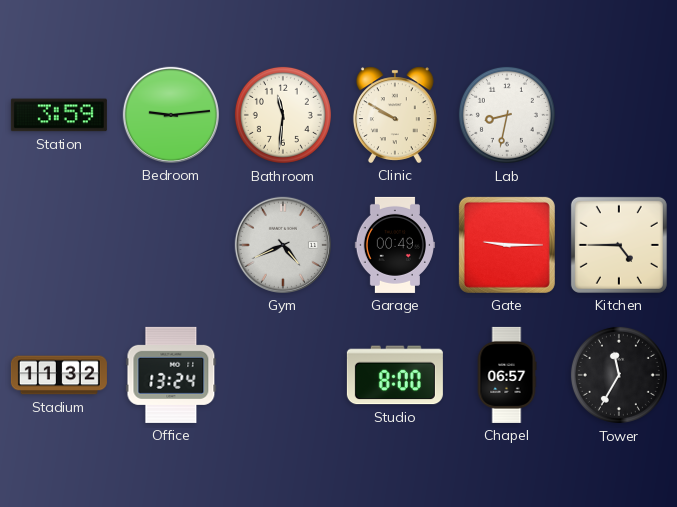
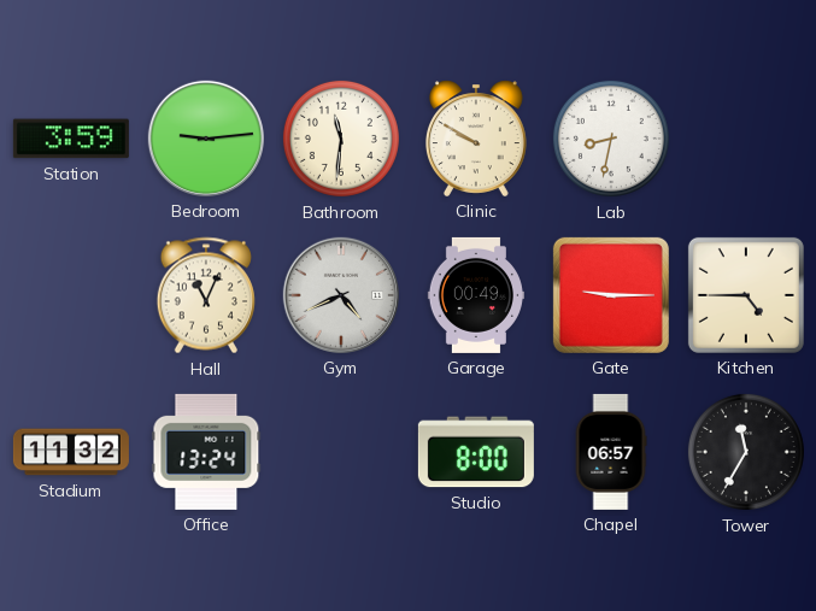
Hall: none -> 11:04 (206, 295)
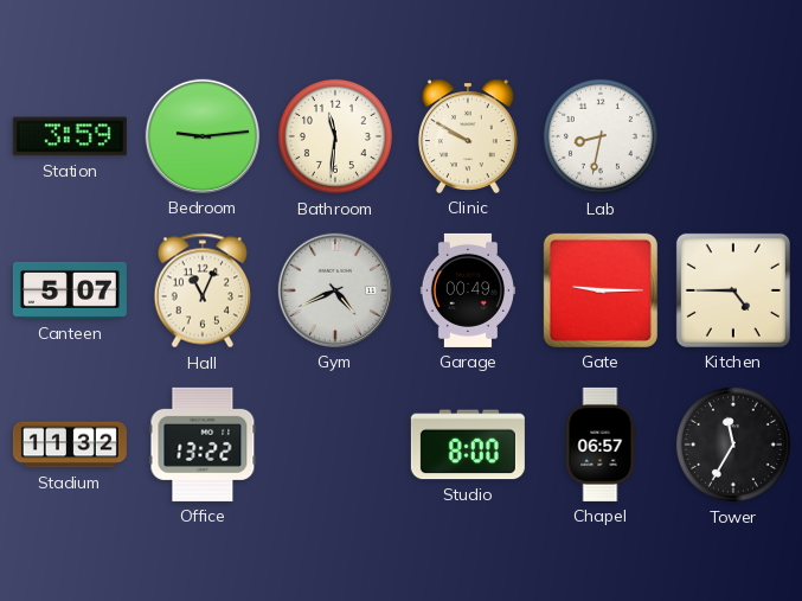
Canteen: none -> 5:07 (70, 290)
Office: 13:24 -> 13:22 (203, 445)
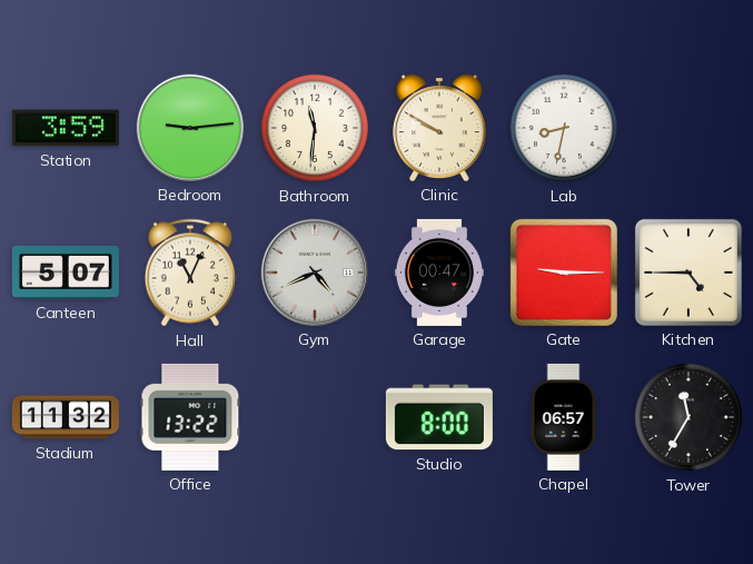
Garage: 00:49 -> 00:47 (439, 273)
